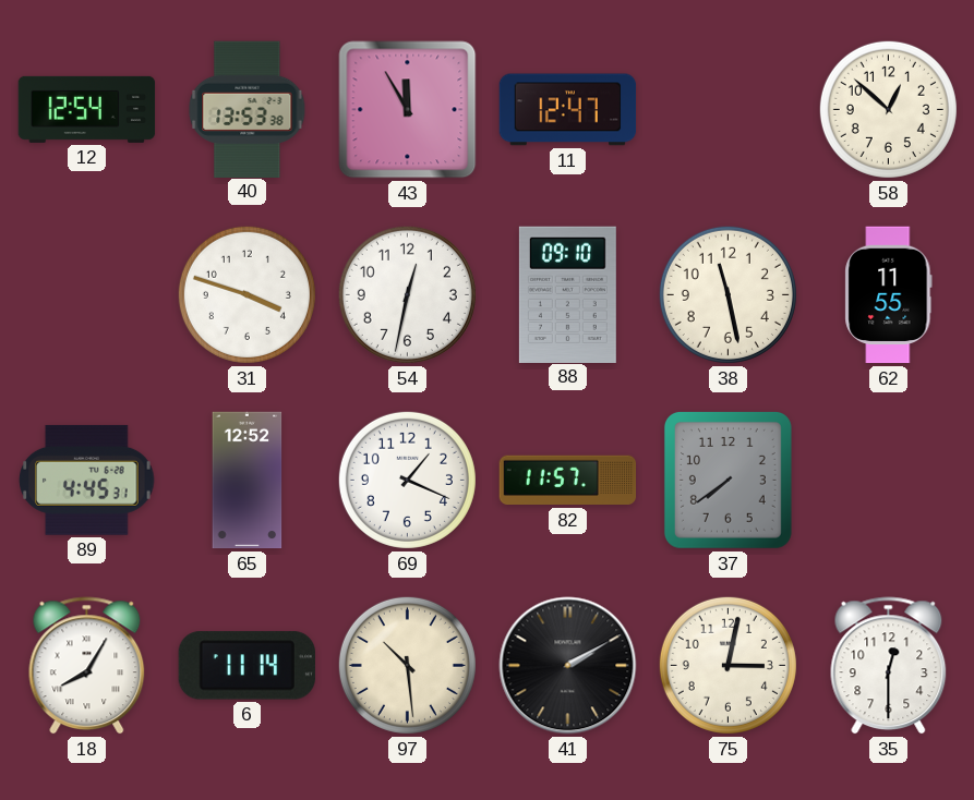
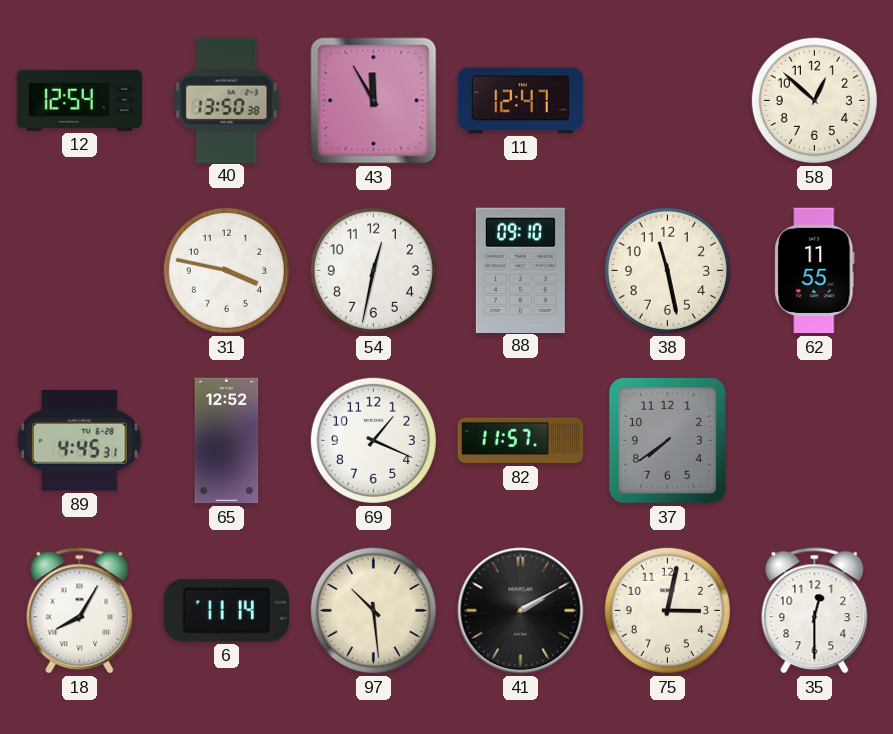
40: 13:53 -> 13:50 (227, 100)
31: 3:48 -> 3:47 (226, 270)
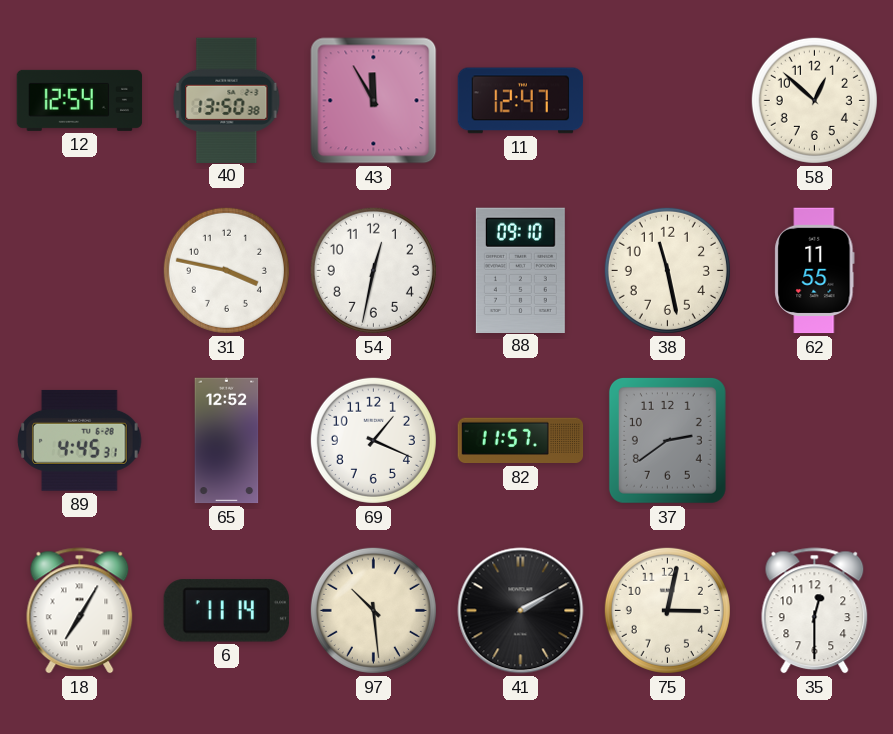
37: 7:39 -> 2:39 (667, 440)
18: 8:05 -> 7:05 (80, 611)
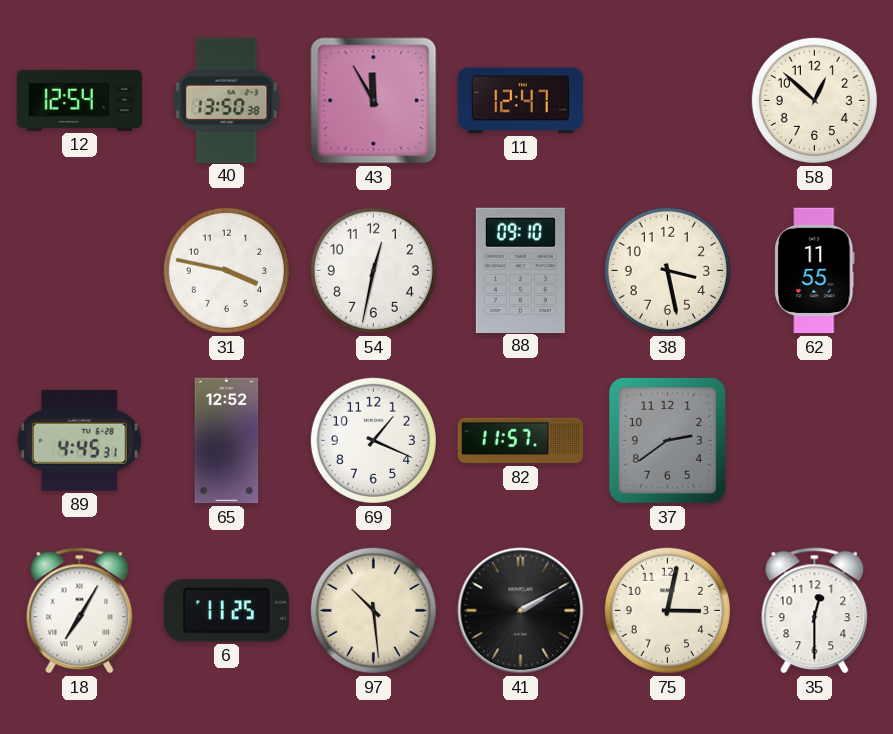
38: 11:28 -> 3:28 (667, 270)
6: 11:14 -> 11:25 (226, 611)
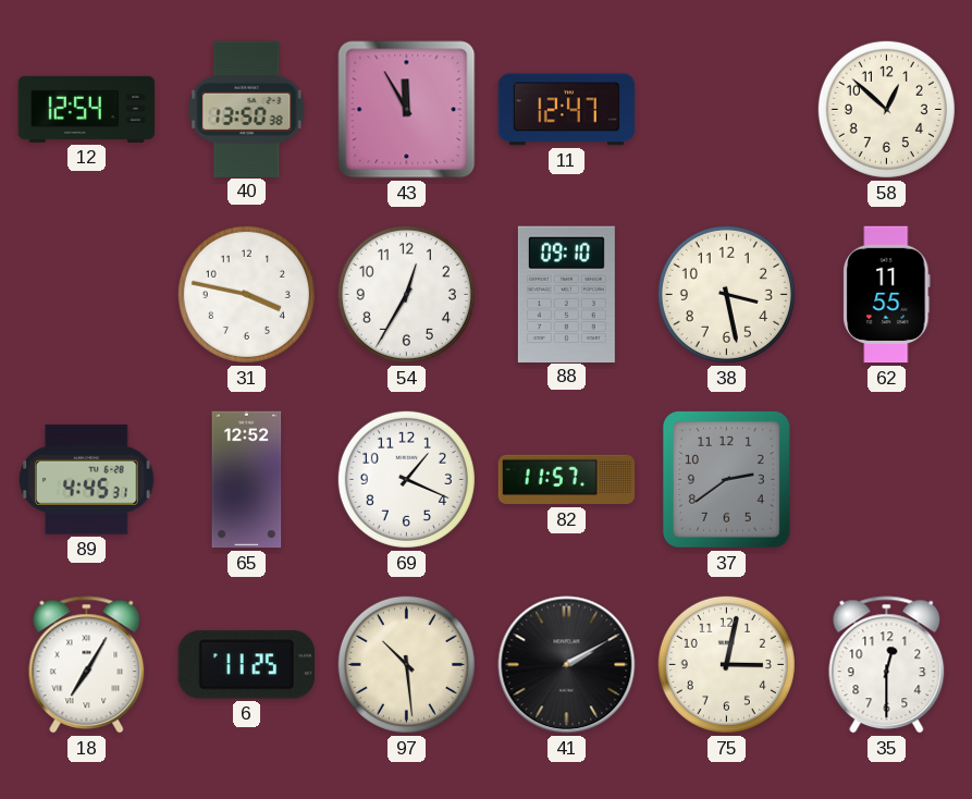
54: 12:32 -> 12:35 (406, 294)
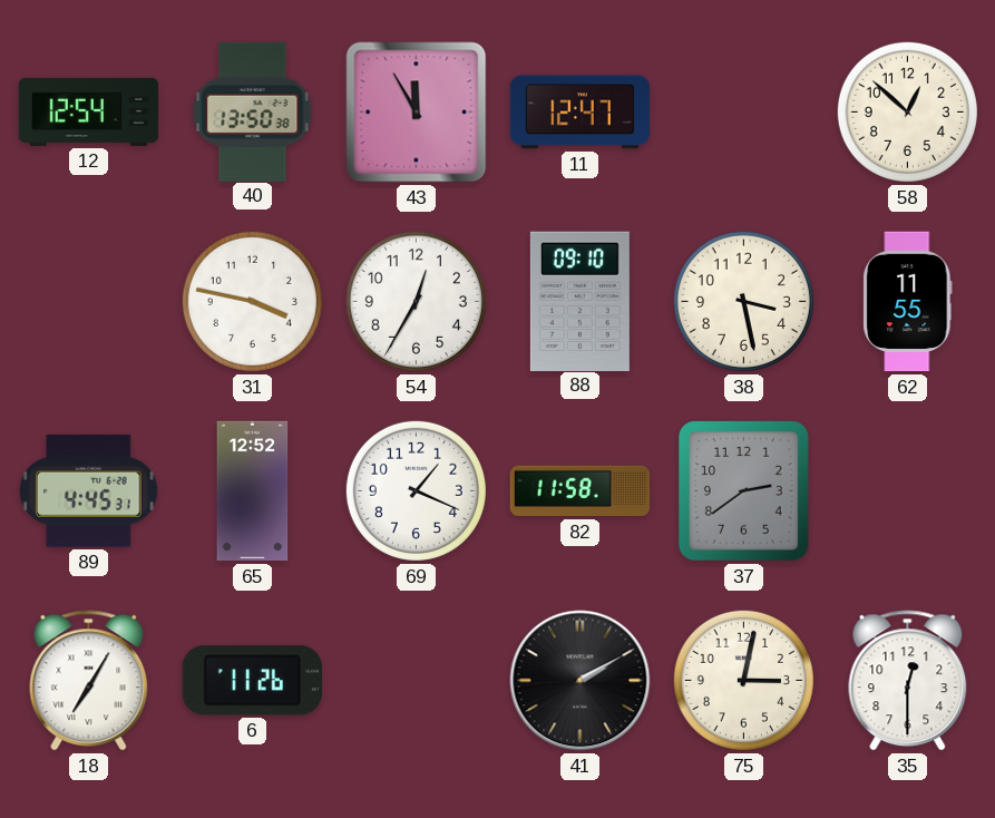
82: 11:57 -> 11:58 (581, 491)
6: 11:25 -> 11:26 (252, 681)
97: 10:29 -> none (406, 664)
